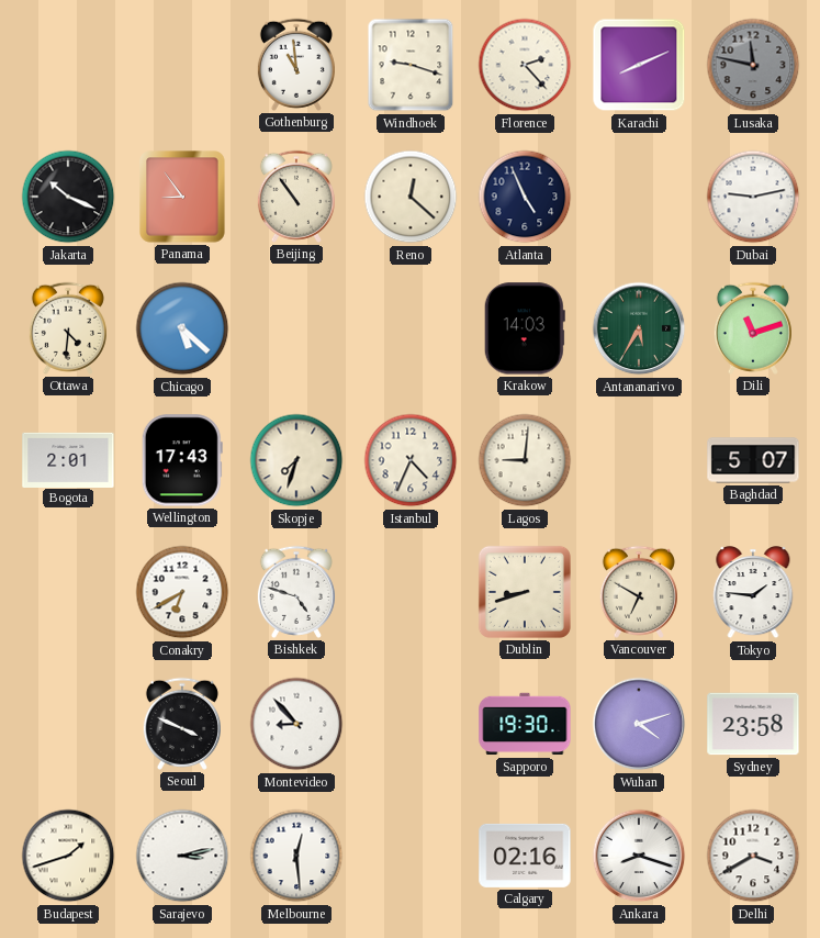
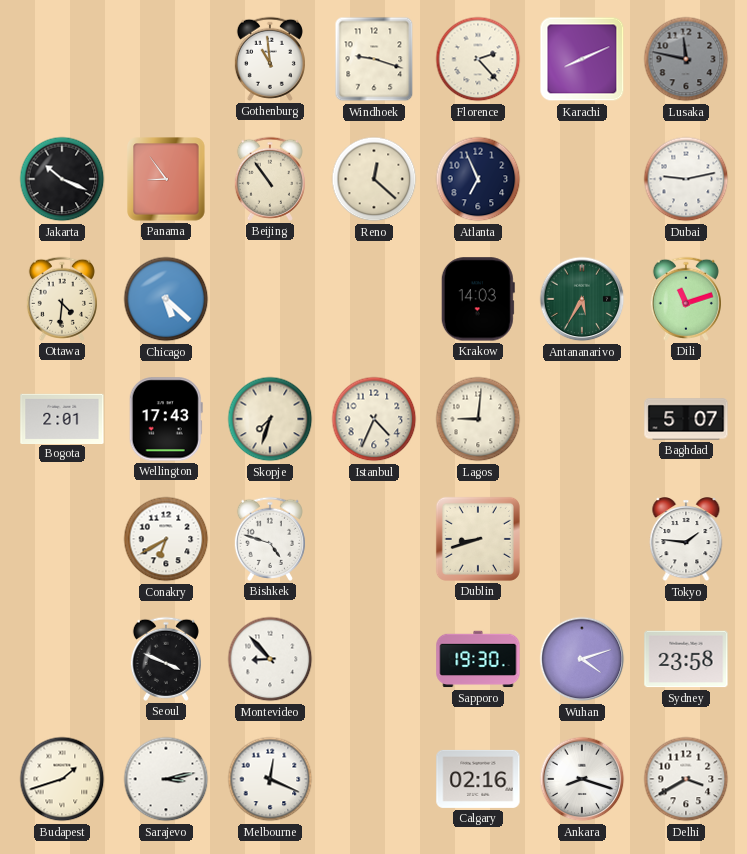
Atlanta: 4:56 -> 6:56 (478, 179)
Vancouver: 6:50 -> none (639, 592)
Melbourne: 12:29 -> 12:19 (270, 779)
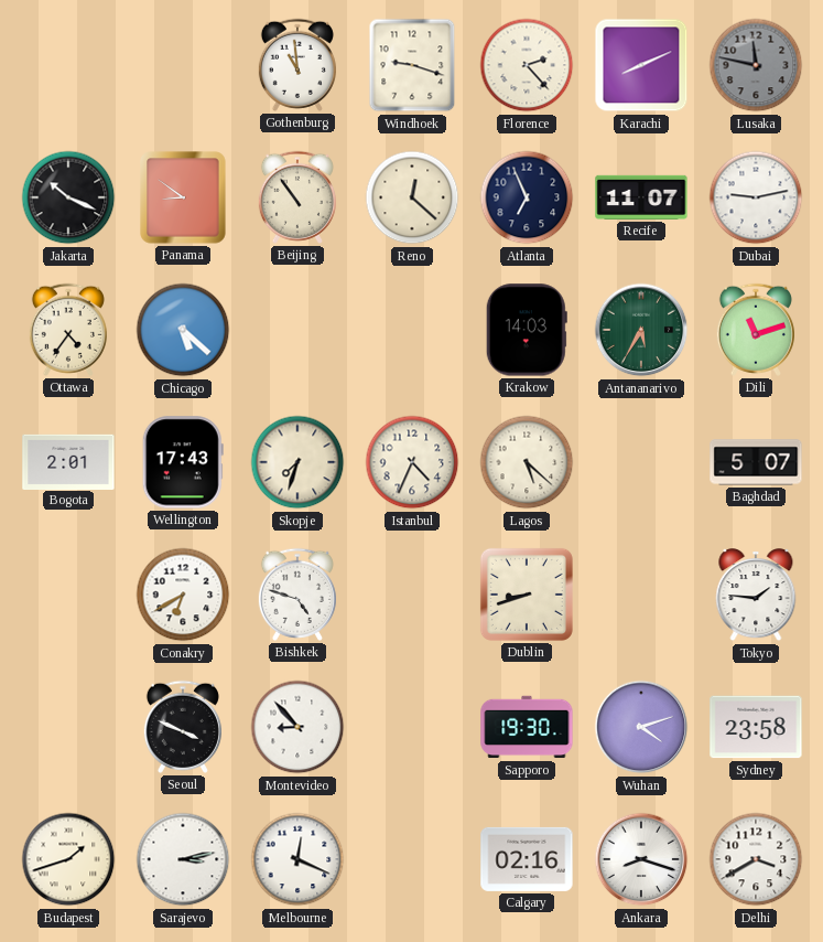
Panama: 8:54 -> 8:51 (183, 197)
Recife: none -> 11:07 (641, 197)
Ottawa: 4:31 -> 4:36 (68, 330)
Lagos: 9:01 -> 5:22 (527, 462)
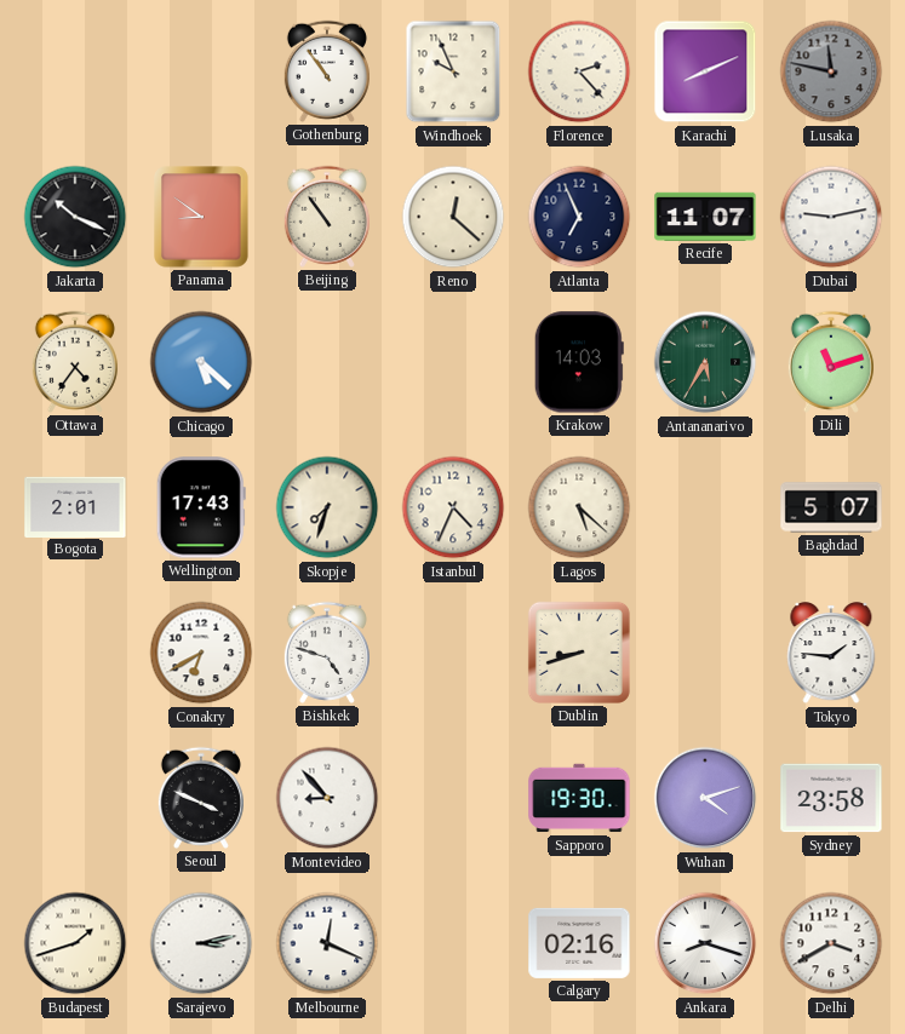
Gothenburg: 10:59 -> 10:54 (327, 71)
Windhoek: 9:18 -> 9:56 (453, 71)
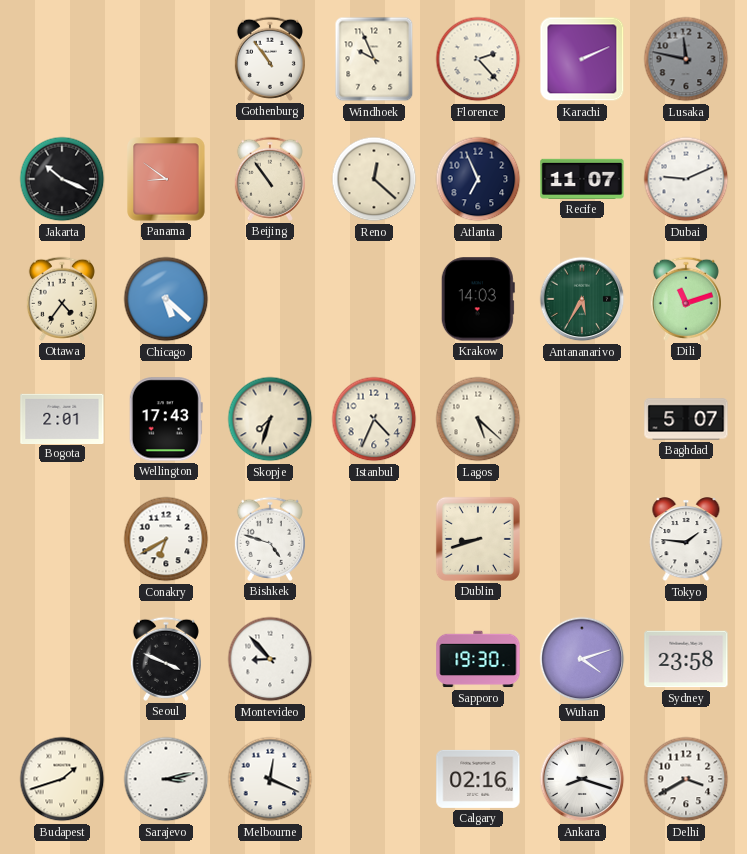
Karachi: 8:11 -> 2:11 (582, 59)
Dubai: 9:13 -> 9:11 (686, 179)
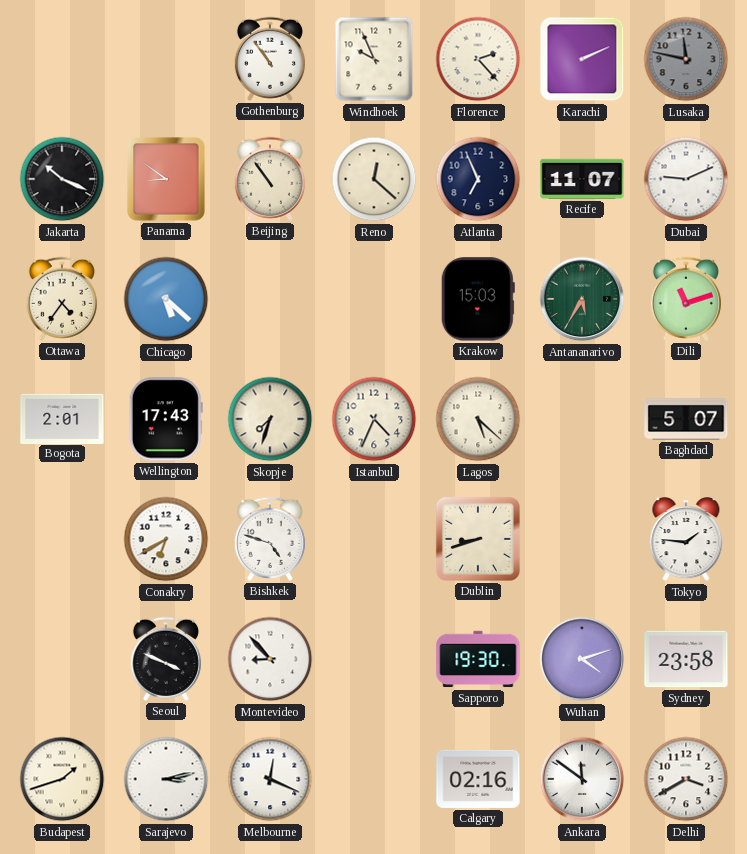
Krakow: 14:03 -> 15:03 (478, 299)
Ankara: 8:18 -> 11:51 (582, 779)
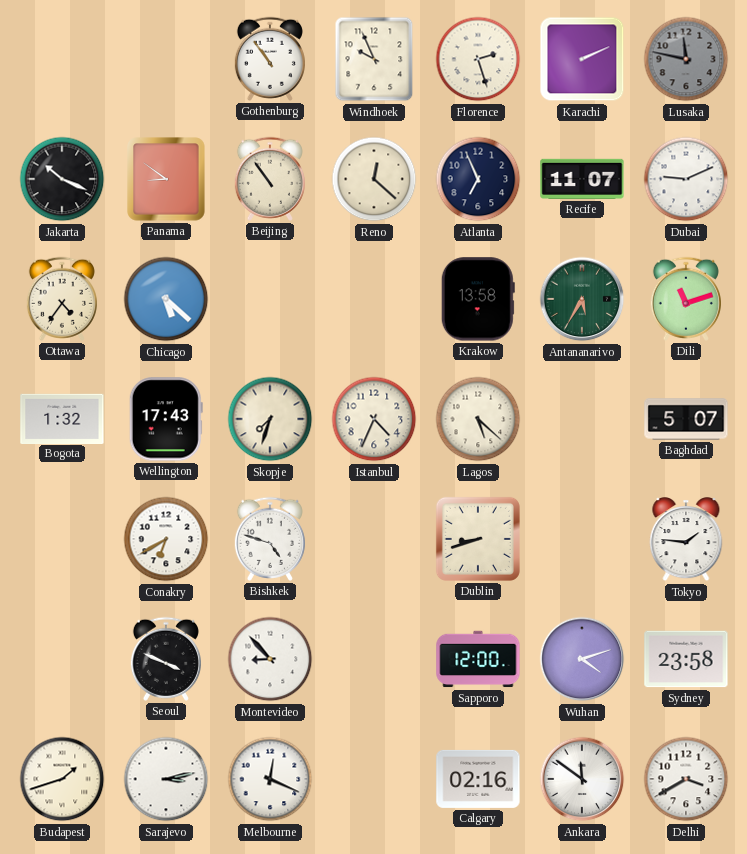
Florence: 2:23 -> 2:27 (478, 59)
Krakow: 15:03 -> 13:58 (478, 299)
Bogota: 2:01 -> 1:32 (62, 418)
Sapporo: 19:30 -> 12:00 (478, 659)
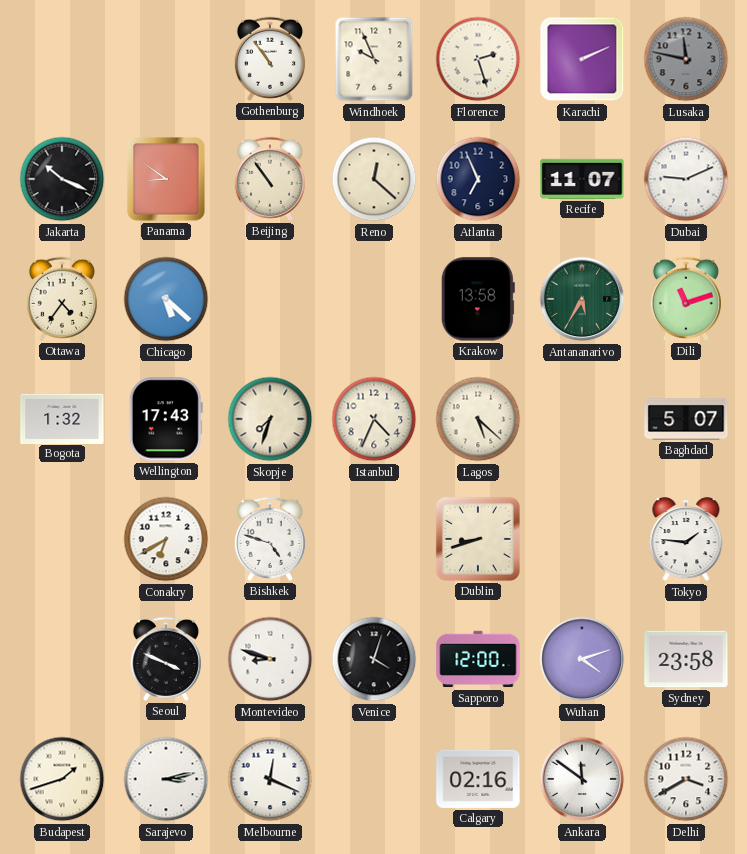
Montevideo: 8:53 -> 8:48 (270, 659)
Venice: none -> 4:03 (374, 659)
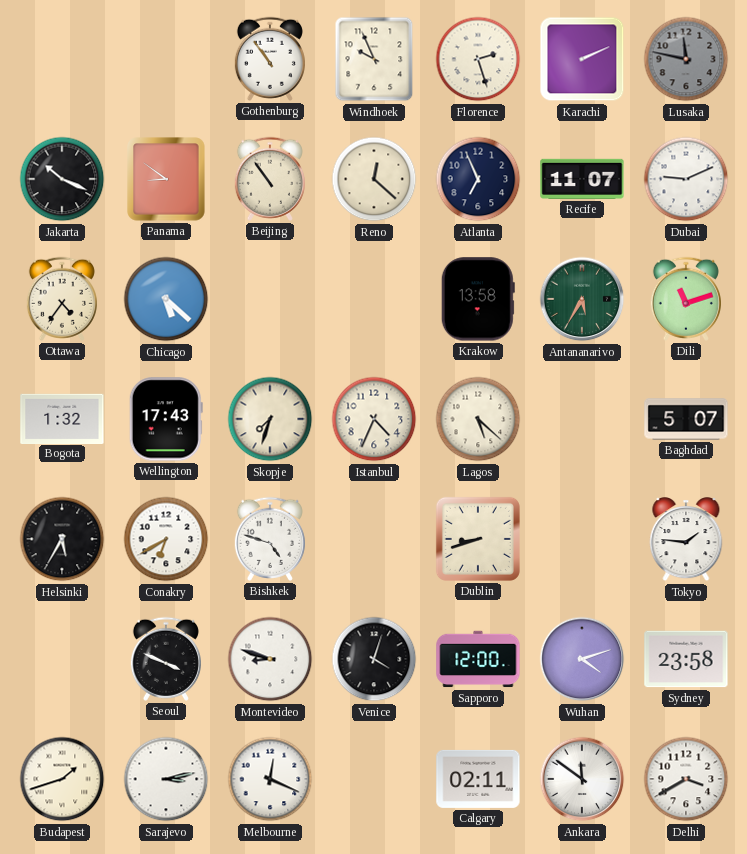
Helsinki: none -> 5:35 (62, 539)
Calgary: 02:16 -> 02:11 (478, 779)
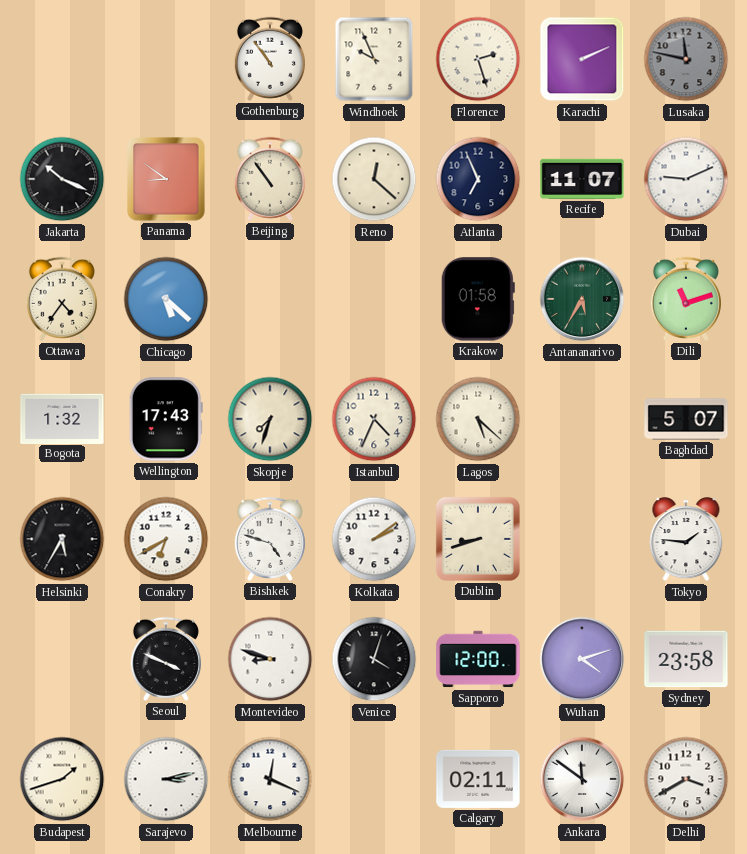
Krakow: 13:58 -> 01:58 (478, 299)
Kolkata: none -> 2:09 (374, 539)
